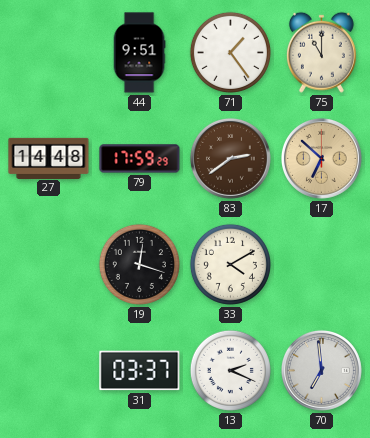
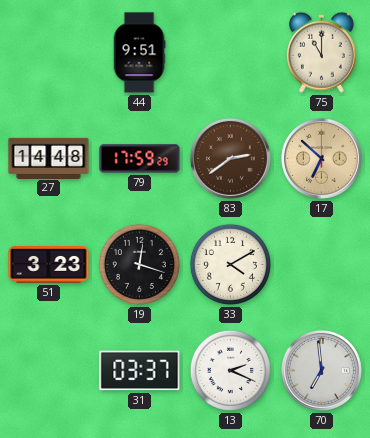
71: 1:24 -> none (230, 52)
51: none -> 3:23 (49, 265)
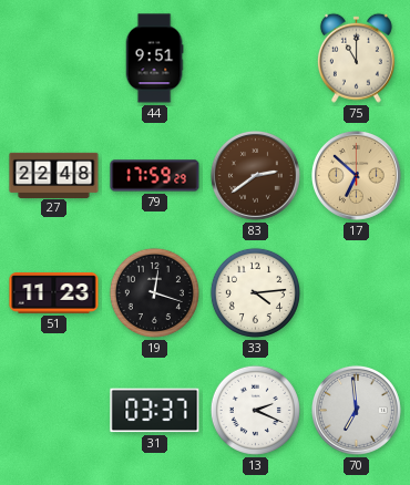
27: 14:48 -> 22:48 (54, 175)
51: 3:23 -> 11:23 (54, 293)
33: 4:10 -> 4:14 (255, 292)
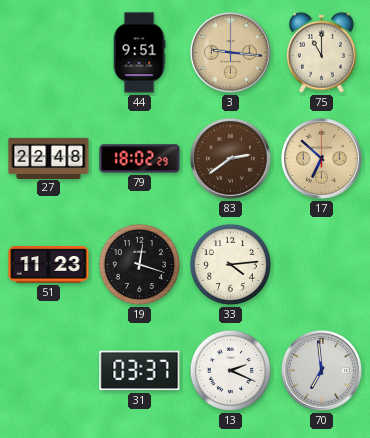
3: none -> 9:16 (230, 52)
79: 17:59 -> 18:02 (140, 159)
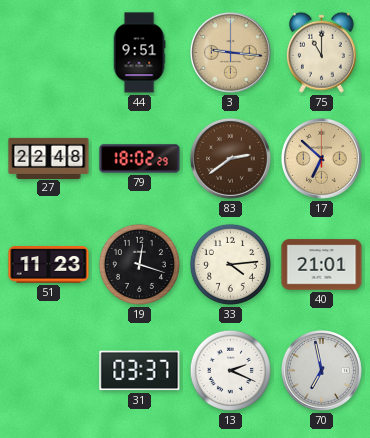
40: none -> 21:01 (322, 265)
70: 6:59 -> 6:58 (321, 370)
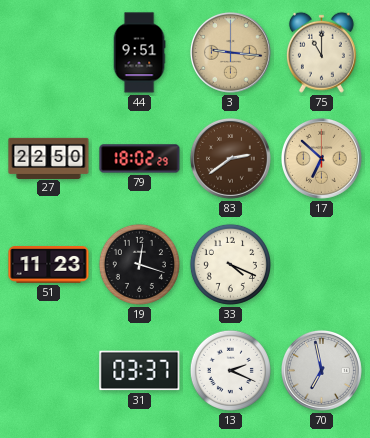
27: 22:48 -> 22:50 (49, 158)
33: 4:14 -> 4:19 (230, 264)
40: 21:01 -> none (322, 265)
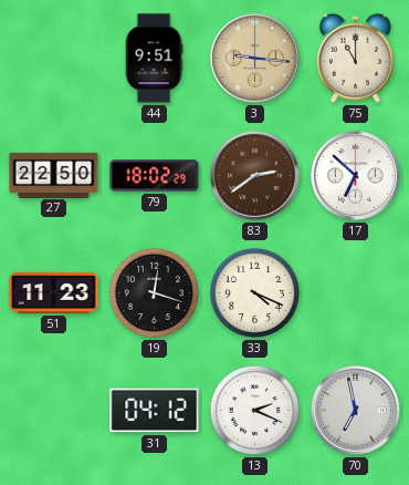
17 dial: champagne -> white (355, 175)
31: 03:37 -> 04:12 (155, 411)
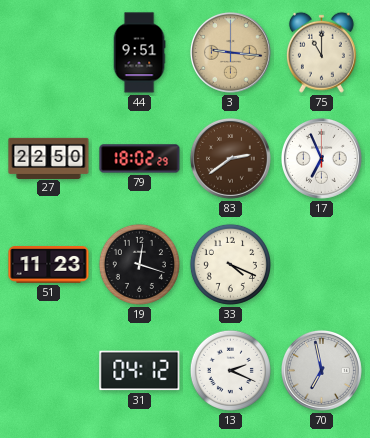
17: 6:52 -> 6:56 (321, 158)
